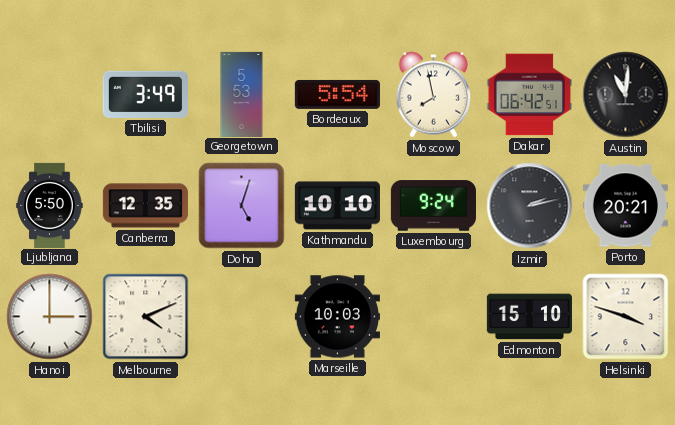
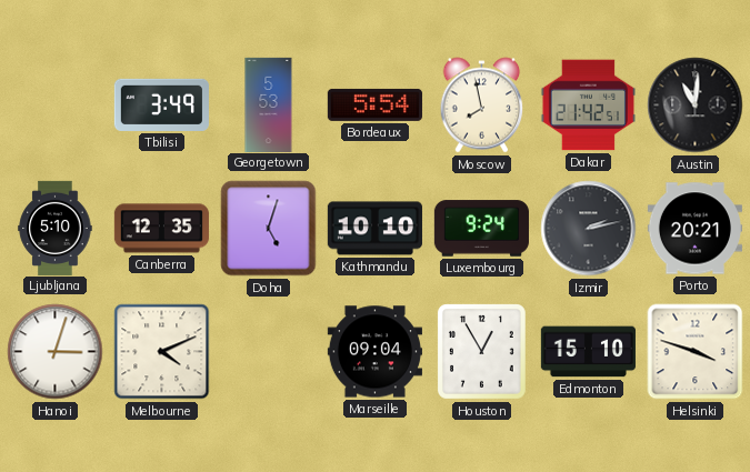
Dakar: 06:42 -> 21:42 (588, 106)
Ljubljana: 5:50 -> 5:10 (56, 228)
Hanoi: 3:00 -> 3:03 (56, 352)
Marseille: 10:03 -> 09:04 (374, 352)
Houston: none -> 12:55 (482, 352)
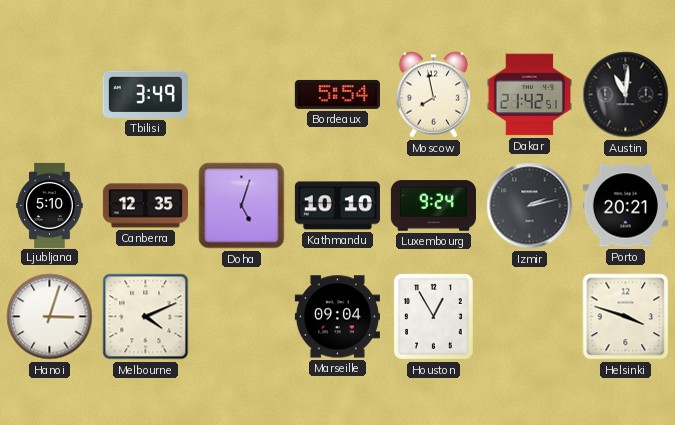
Georgetown: 5:53 -> none (269, 104)
Edmonton: 15:10 -> none (588, 352)
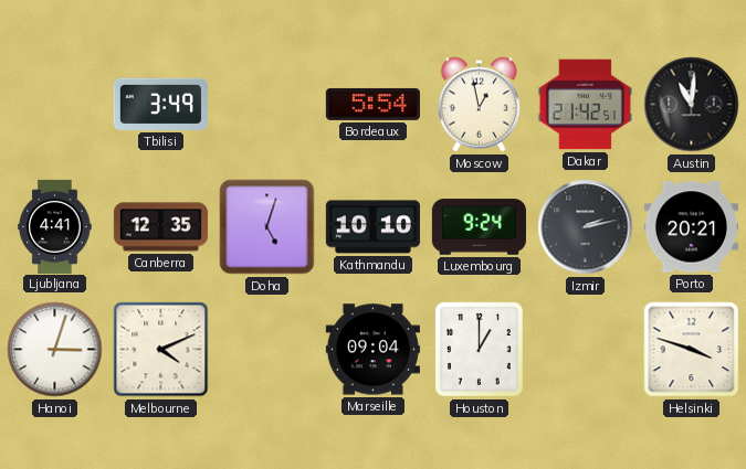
Moscow: 7:58 -> 12:58 (480, 105)
Ljubljana: 5:10 -> 4:41 (55, 226)
Houston: 12:55 -> 1:00 (480, 350)
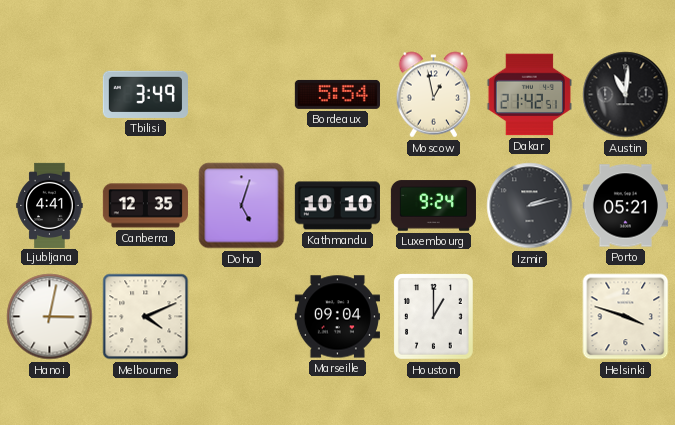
Porto: 20:21 -> 05:21 (625, 206)
Hanoi: 3:03 -> 3:02 (50, 317)
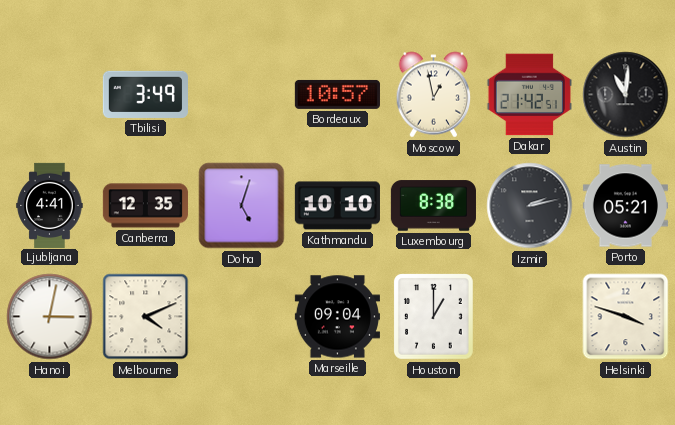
Bordeaux: 5:54 -> 10:57 (337, 94)
Luxembourg: 9:24 -> 8:38 (433, 206)
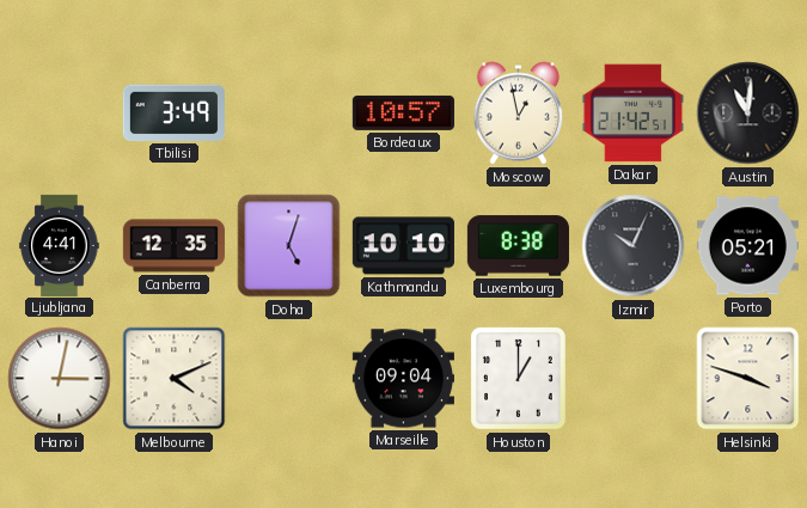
Izmir: 2:13 -> 10:04 (634, 246)
